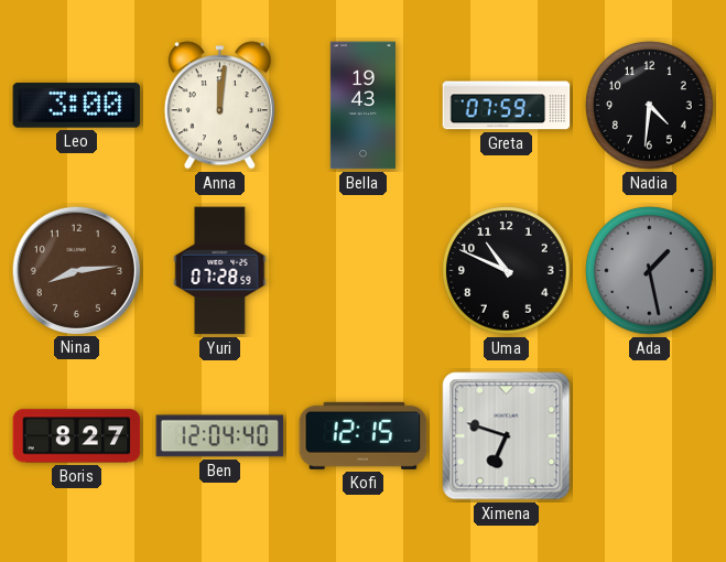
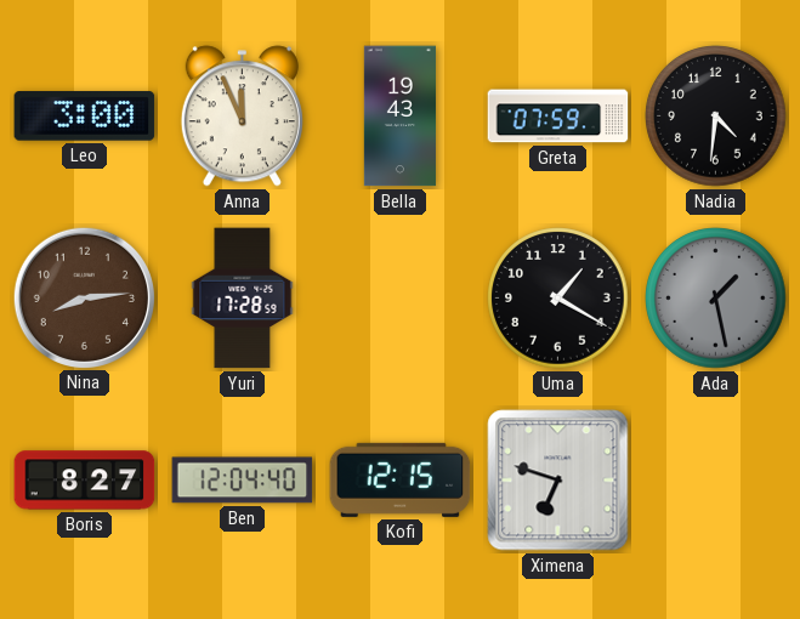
Anna: 12:01 -> 11:56 (242, 117)
Yuri: 07:28 -> 17:28 (243, 299)
Uma: 10:49 -> 1:20 (558, 299)
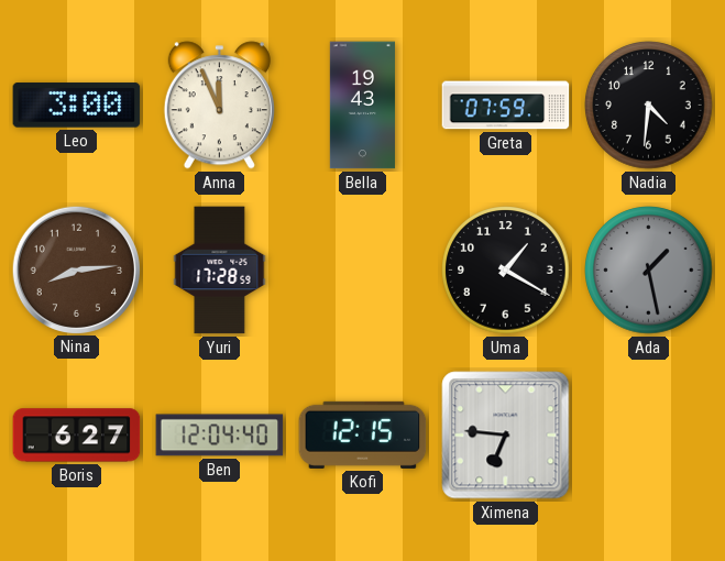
Boris: 8:27 -> 6:27 (77, 436)
Ximena: 6:48 -> 6:46 (506, 436)
